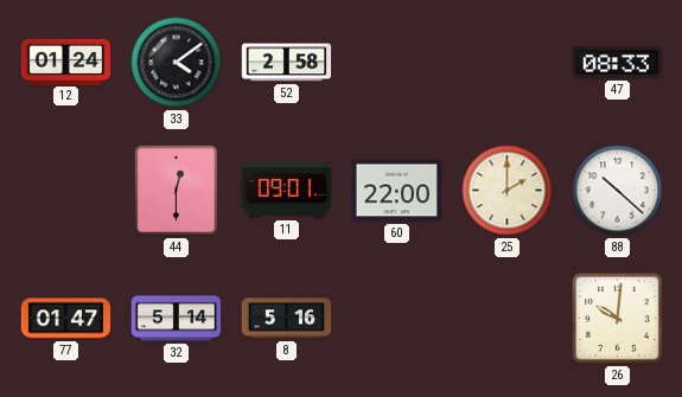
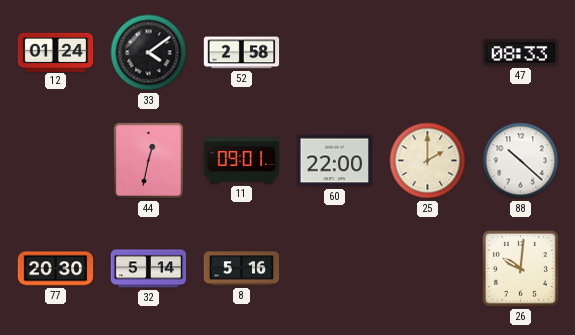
44: 12:30 -> 12:32 (148, 160)
77: 01:47 -> 20:30 (56, 269)
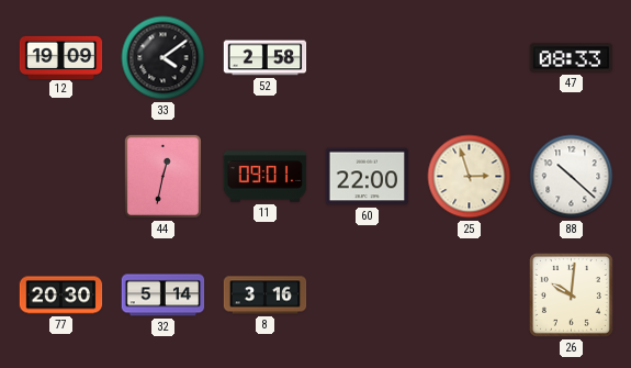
12: 01:24 -> 19:09 (61, 57)
25: 2:00 -> 2:57 (470, 177)
8: 5:16 -> 3:16 (266, 295)
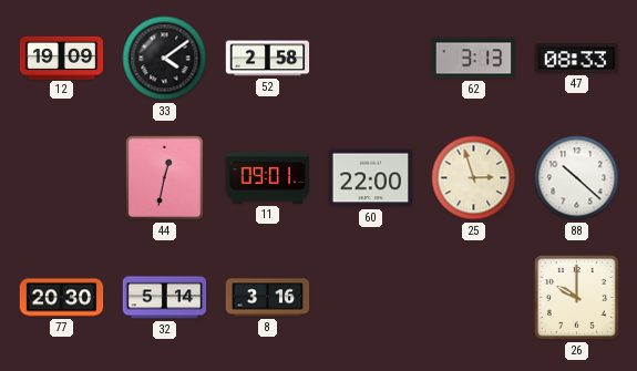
62: none -> 3:13 (474, 59)
26: 10:01 -> 10:00 (576, 297)
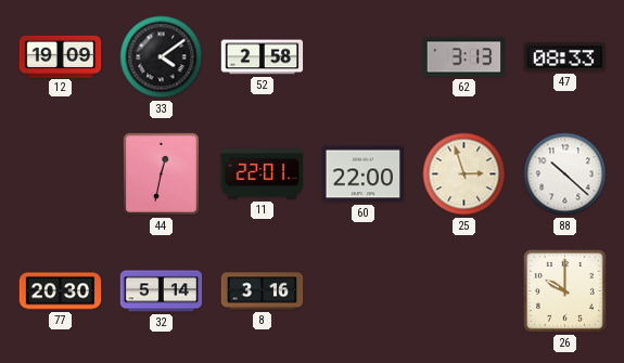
11: 09:01 -> 22:01 (263, 174)
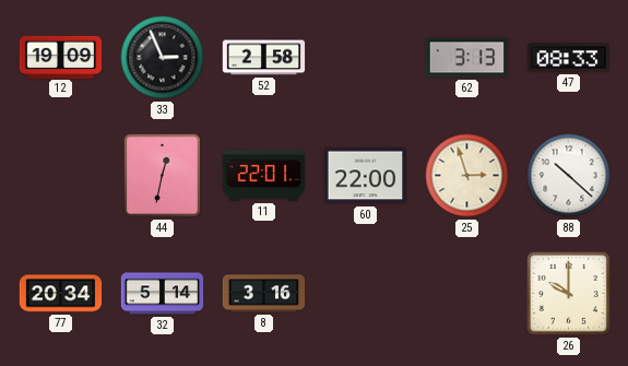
33: 4:09 -> 2:56 (163, 58)
77: 20:30 -> 20:34 (61, 294)
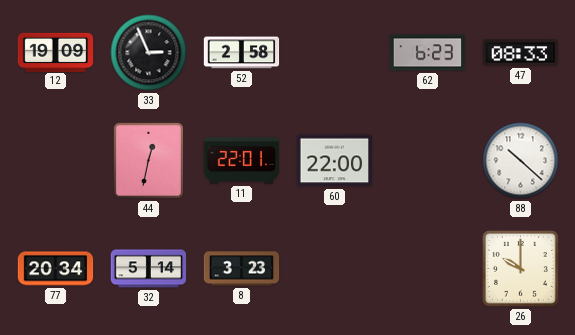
62: 3:13 -> 6:23 (428, 53)
25: 2:57 -> none (467, 176)
8: 3:16 -> 3:23 (242, 269)
